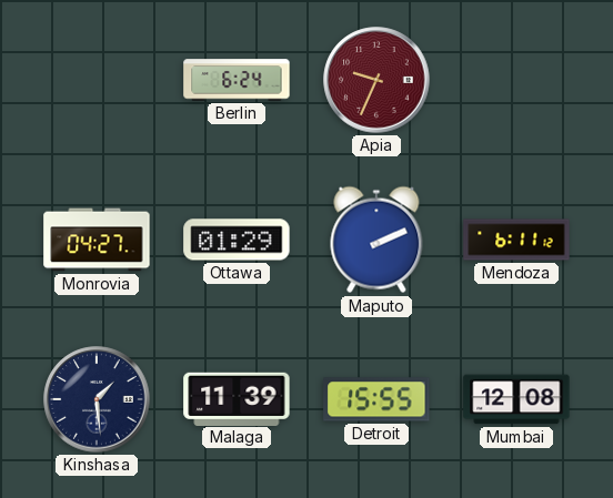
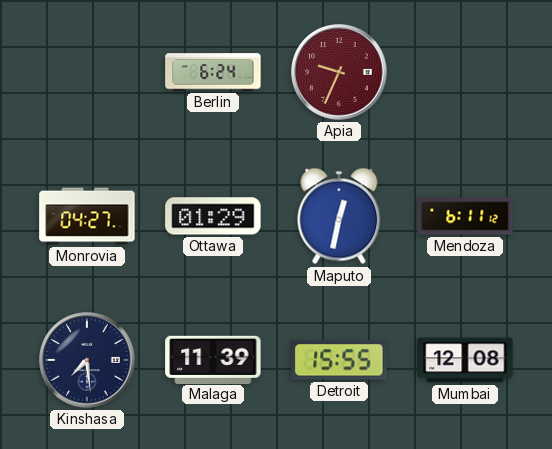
Maputo: 2:11 -> 12:32 (339, 216)
Kinshasa: 1:29 -> 7:29 (87, 360)
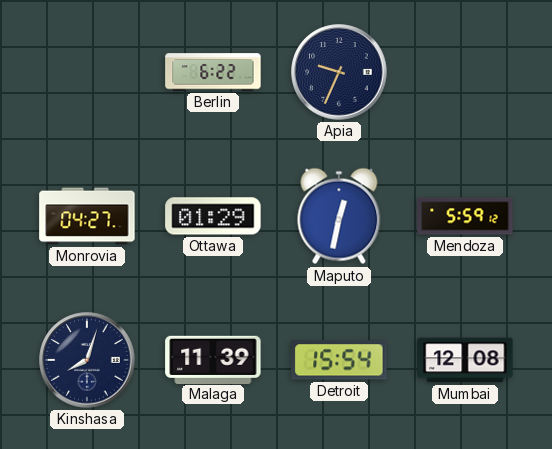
Berlin: 6:24 -> 6:22 (213, 72)
Apia dial: burgundy -> navy (339, 72)
Mendoza: 6:11 -> 5:59 (465, 216)
Kinshasa: 7:29 -> 8:03 (87, 360)
Detroit: 15:55 -> 15:54 (339, 360)
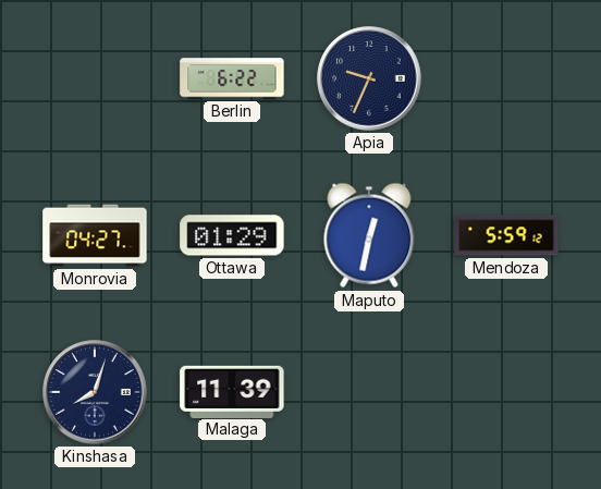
Detroit: 15:54 -> none (339, 360)
Mumbai: 12:08 -> none (465, 360)
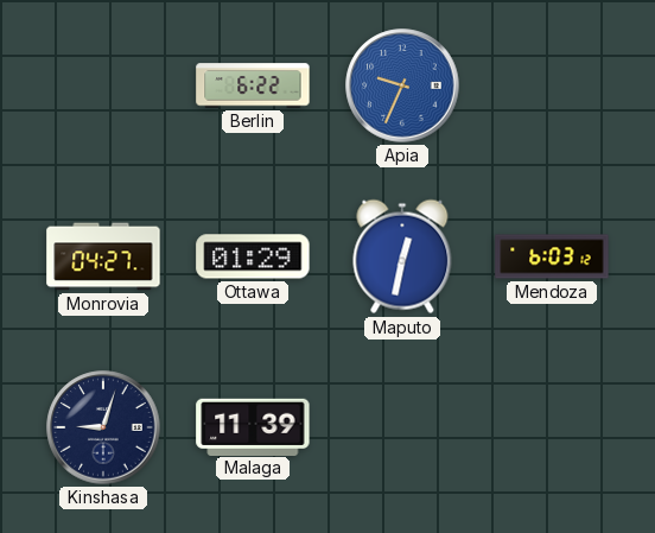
Apia dial: navy -> blue (402, 85)
Mendoza: 5:59 -> 6:03 (552, 256)
Kinshasa: 8:03 -> 9:03 (103, 427)
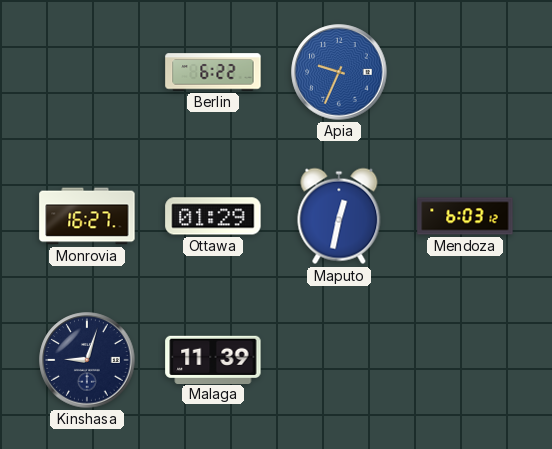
Monrovia: 04:27 -> 16:27 (87, 216)
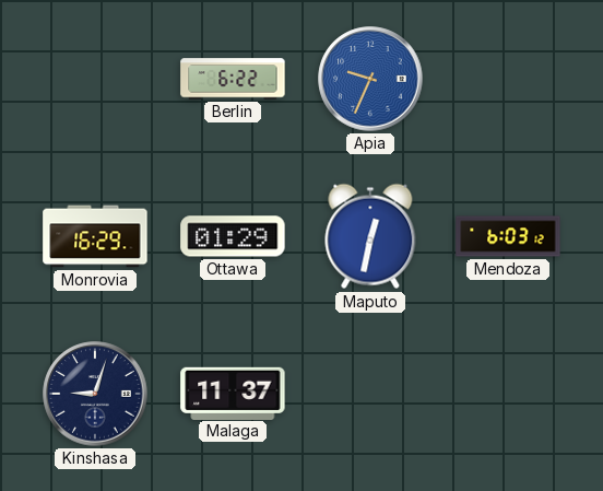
Monrovia: 16:27 -> 16:29 (95, 236)
Malaga: 11:39 -> 11:37 (233, 393)
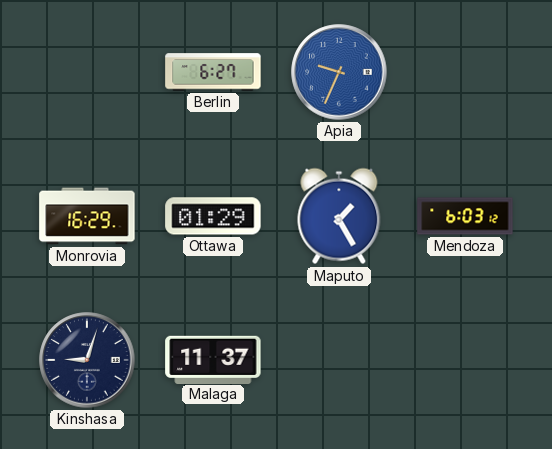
Berlin: 6:22 -> 6:27 (213, 72)
Maputo: 12:32 -> 1:25 (339, 216)
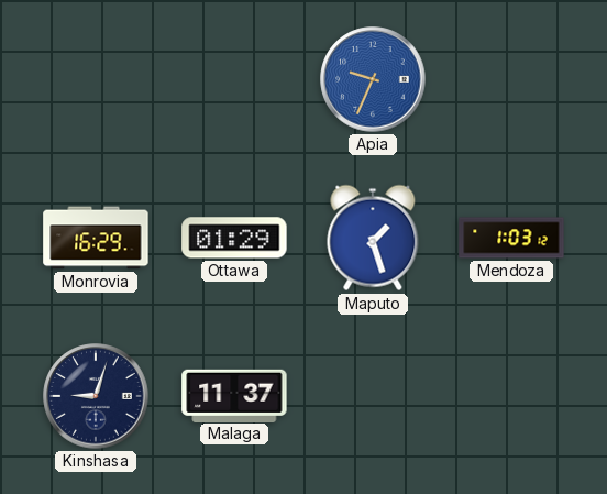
Berlin: 6:27 -> none (213, 72)
Maputo: 1:25 -> 1:27 (373, 238)
Mendoza: 6:03 -> 1:03 (511, 238)
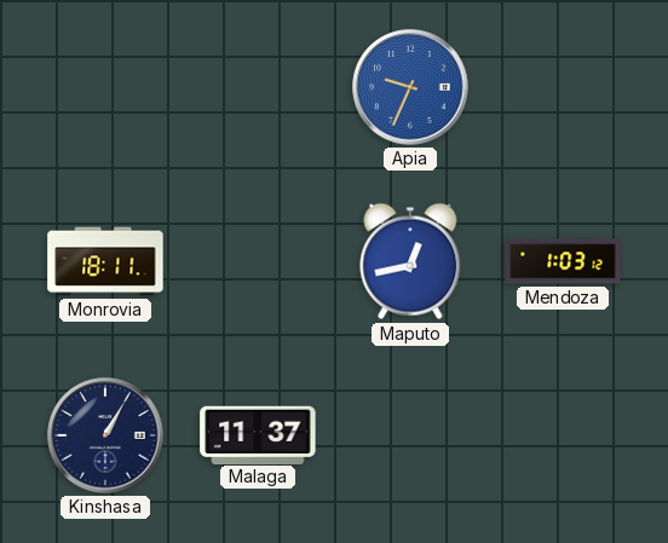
Monrovia: 16:29 -> 18:11 (105, 261)
Ottawa: 01:29 -> none (234, 238)
Maputo: 1:27 -> 12:43 (410, 261)
Kinshasa: 9:03 -> 1:05 (105, 435)
